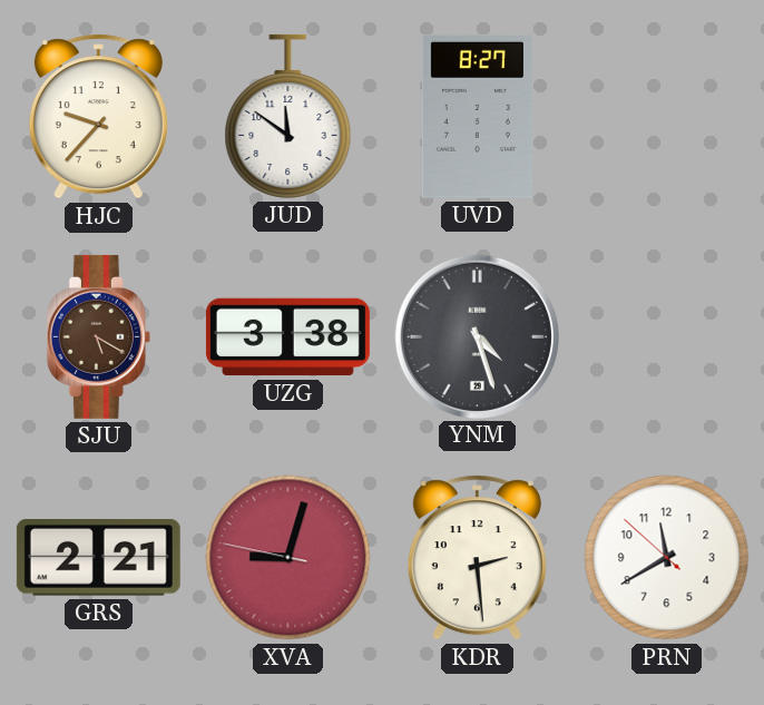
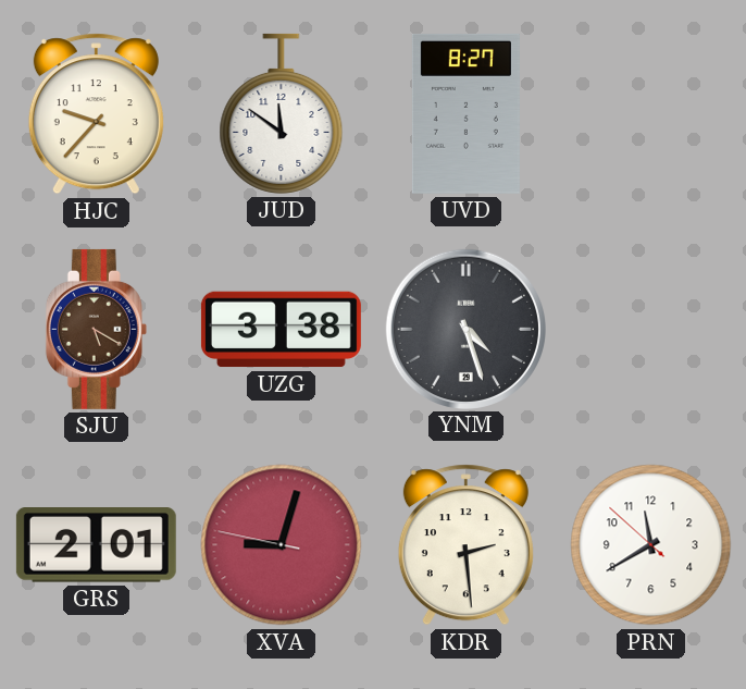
GRS: 2:21 -> 2:01 (96, 545)
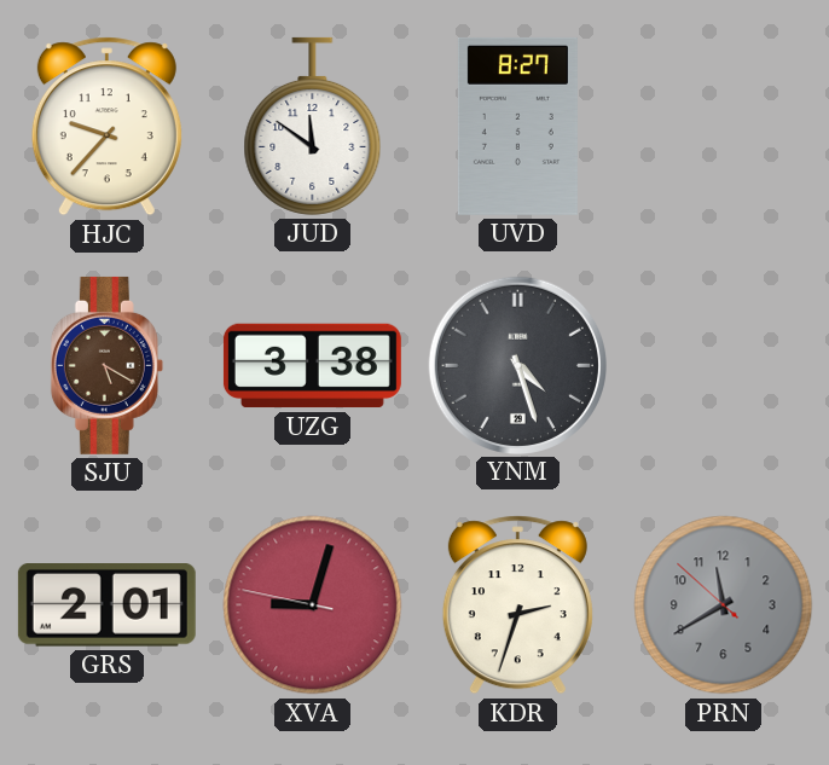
KDR: 2:29 -> 2:33 (517, 605)
PRN dial: white -> grey (724, 605)
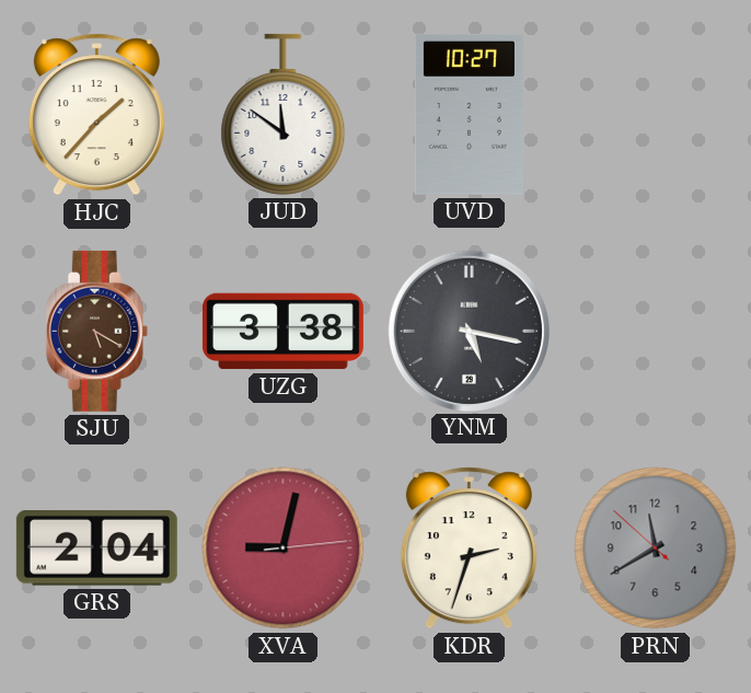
HJC: 9:37 -> 1:37 (96, 115)
UVD: 8:27 -> 10:27 (469, 114)
YNM: 4:27 -> 5:17 (469, 331)
GRS: 2:01 -> 2:04 (96, 548)
XVA: 9:02:47 -> 9:02:14 (284, 548)
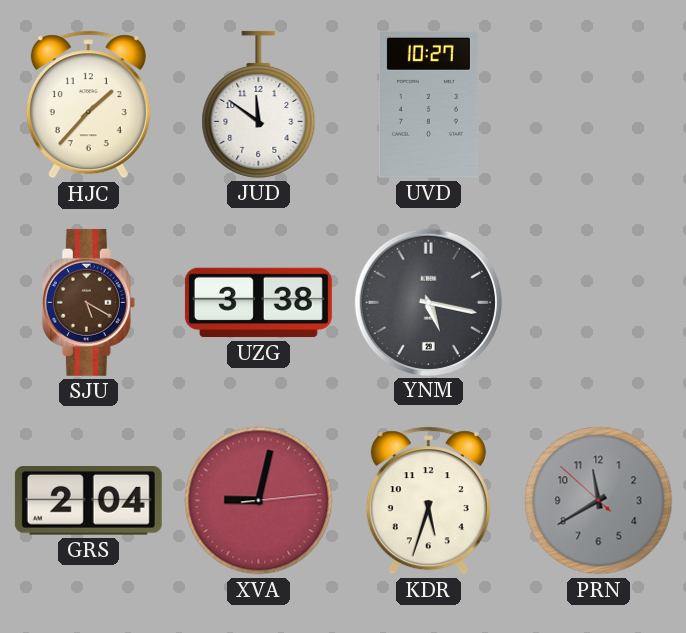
KDR: 2:33 -> 5:33 (428, 501)
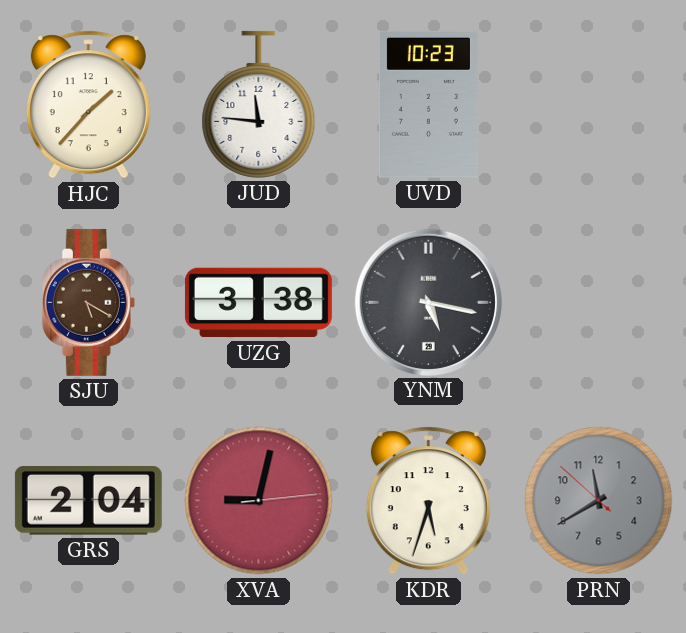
JUD: 11:51 -> 11:46 (259, 104)
UVD: 10:27 -> 10:23 (428, 104)
